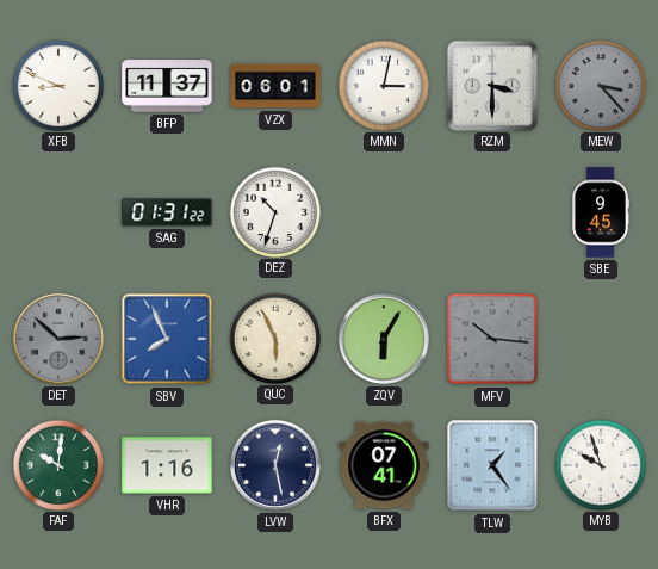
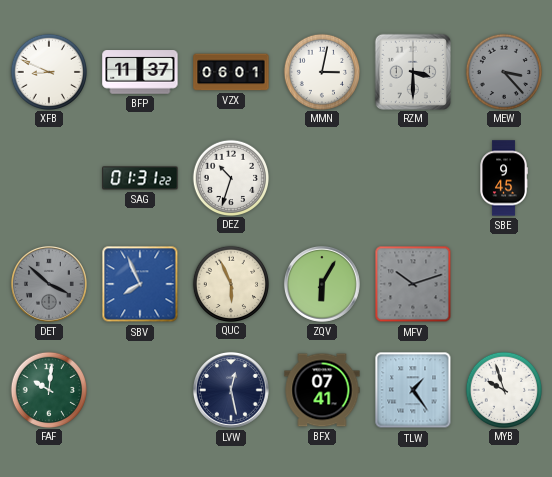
DET: 2:52 -> 3:52 (49, 284)
MFV: 10:16 -> 10:12 (413, 284)
VHR: 1:16 -> none (167, 465)
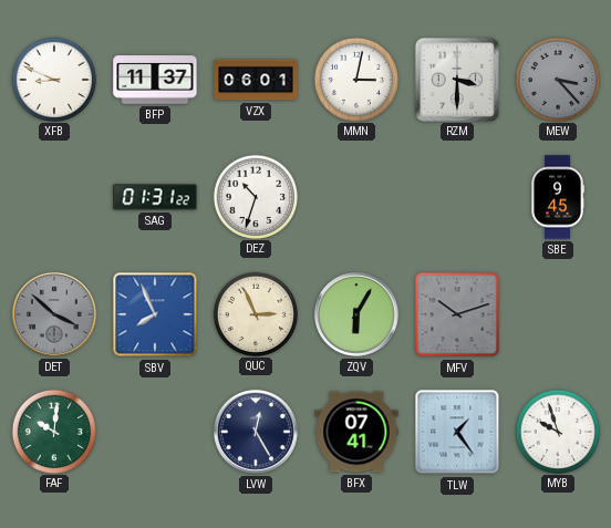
QUC: 5:56 -> 2:56 (255, 313)
LVW: 12:28 -> 12:25 (256, 432)
